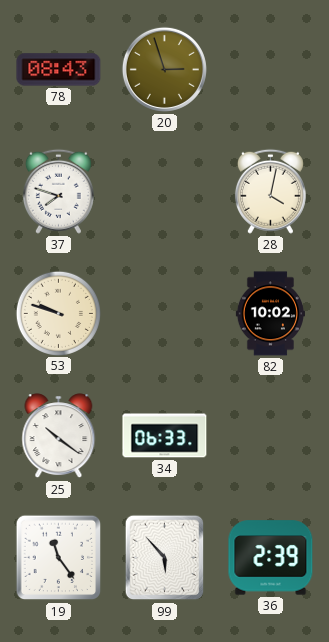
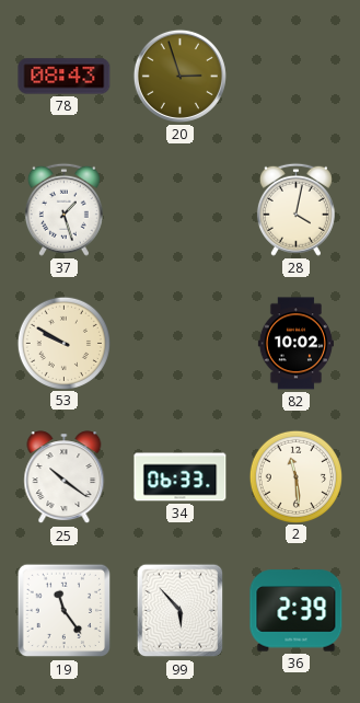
37: 7:48 -> 1:27 (63, 209)
53: 9:48 -> 9:50 (63, 343)
2: none -> 11:29 (295, 476)
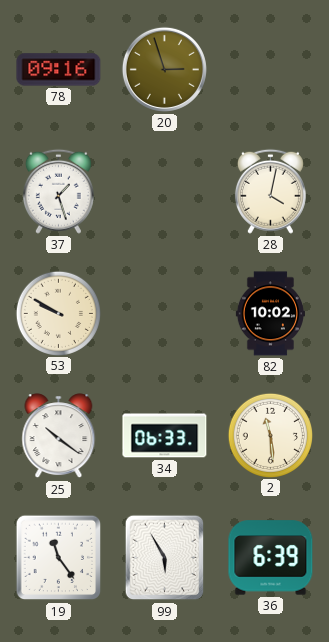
78: 08:43 -> 09:16 (59, 70)
99: 5:53 -> 5:55 (165, 558)
36: 2:39 -> 6:39 (271, 558)
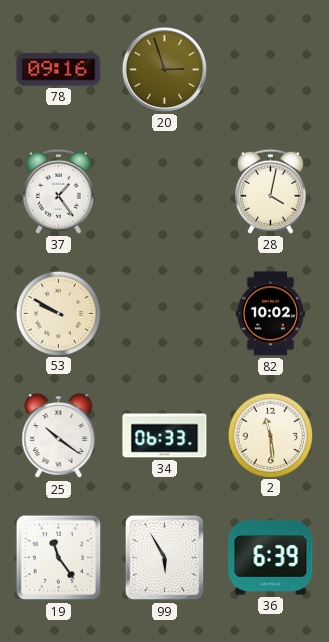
37: 1:27 -> 1:24 (58, 191)
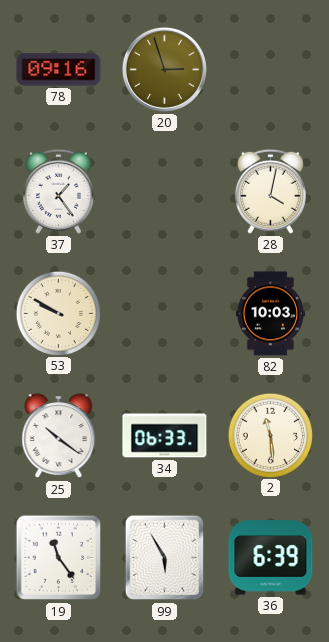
82: 10:02 -> 10:03 (270, 314)
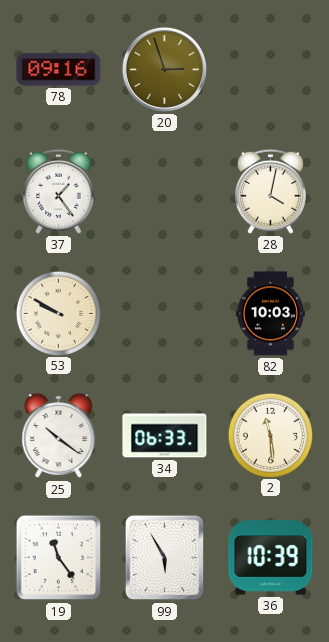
36: 6:39 -> 10:39 (271, 558)
